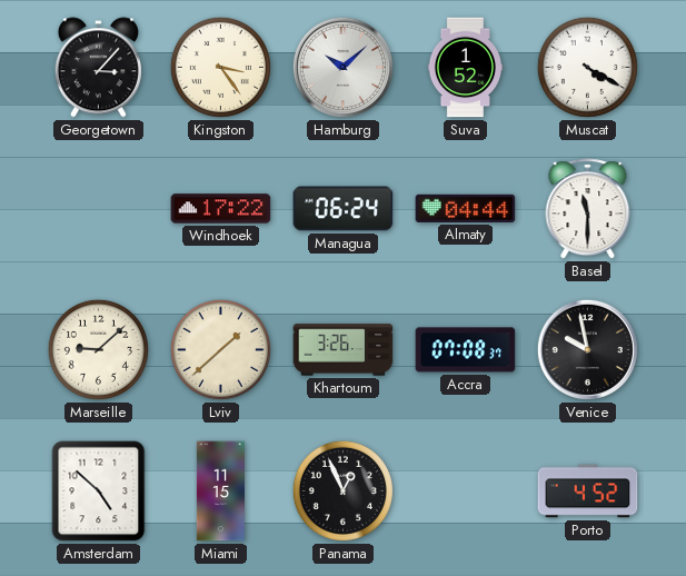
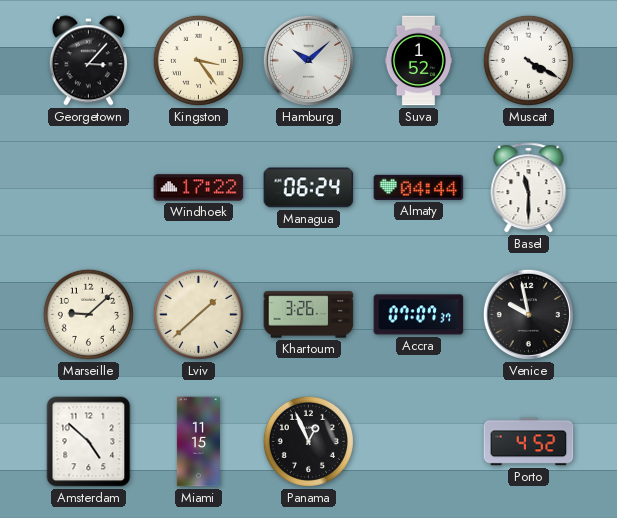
Accra: 07:08 -> 07:07 (419, 315)
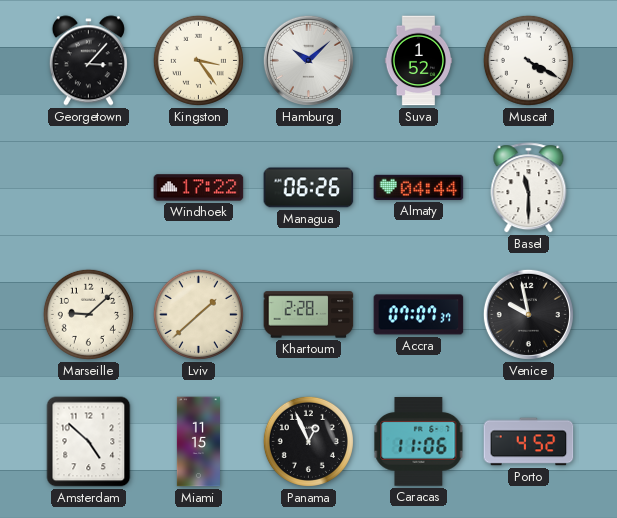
Managua: 06:24 -> 06:26 (309, 188)
Khartoum: 3:26 -> 2:28 (309, 315)
Caracas: none -> 11:06 (419, 442)
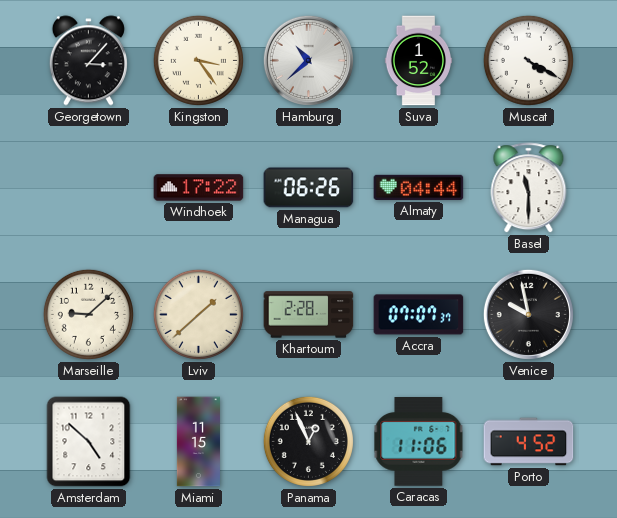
Hamburg: 10:08 -> 10:38 (308, 60)
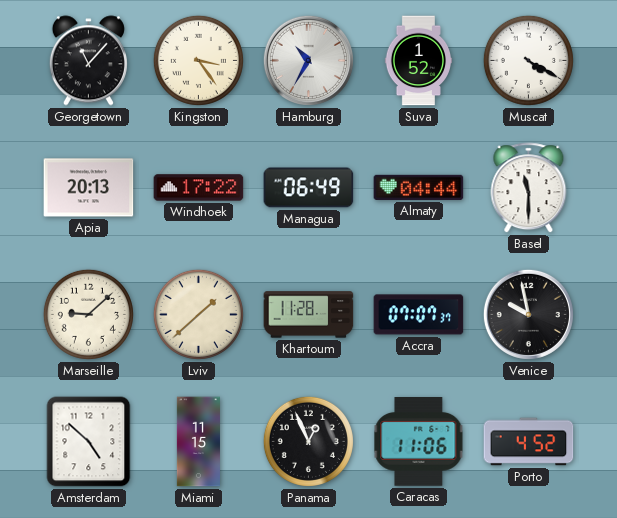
Georgetown: 3:07 -> 11:07 (88, 61)
Hamburg: 10:38 -> 10:35 (308, 60)
Apia: none -> 20:13 (89, 188)
Managua: 06:26 -> 06:49 (309, 188)
Khartoum: 2:28 -> 11:28 (309, 315)
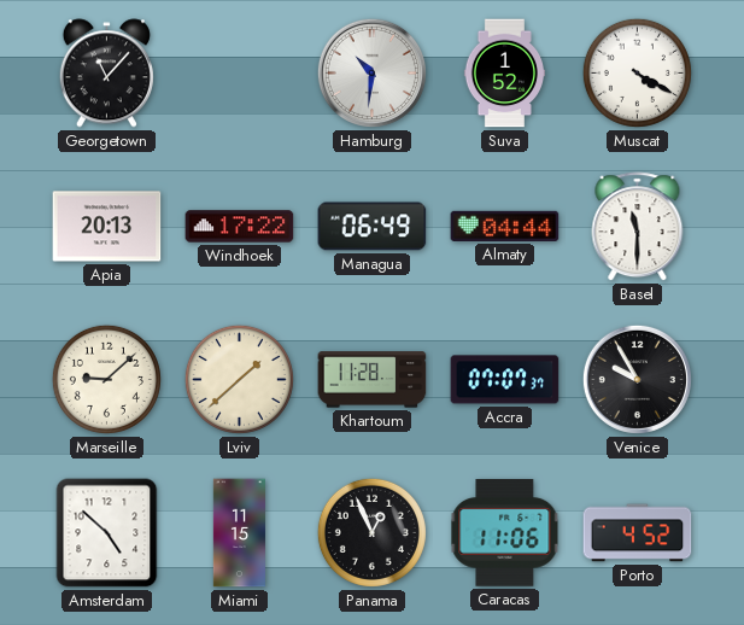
Kingston: 3:24 -> none (198, 60)
Hamburg: 10:35 -> 10:31 (371, 72)
Venice: 9:58 -> 9:55 (637, 379)
